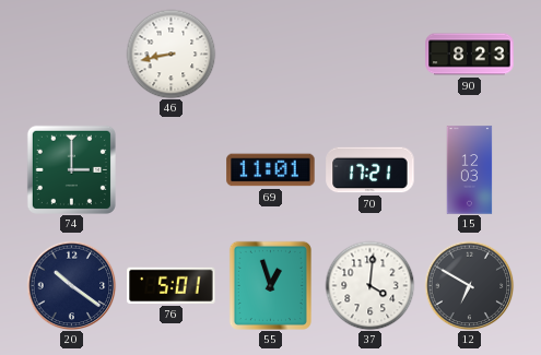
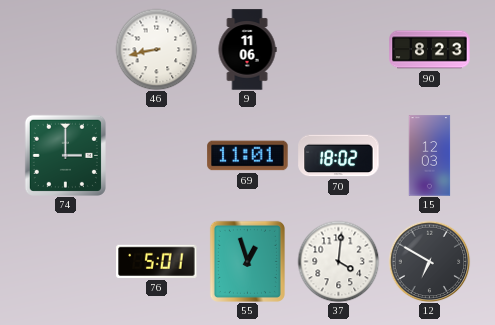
9: none -> 11:06 (247, 50)
70: 17:21 -> 18:02 (339, 156)
20: 10:21 -> none (71, 285)
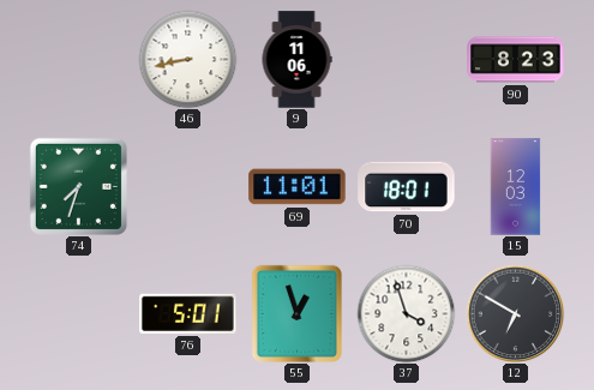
74: 3:00 -> 7:33 (78, 186)
70: 18:02 -> 18:01 (407, 187)
37: 4:01 -> 3:57 (406, 313)
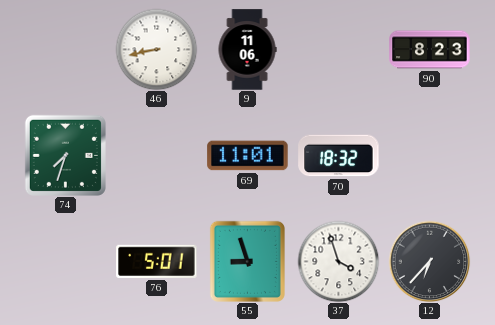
70: 18:01 -> 18:32 (339, 156)
15: 12:03 -> none (516, 187)
55: 12:57 -> 8:57 (247, 261)
12: 6:50 -> 6:37 (429, 261)
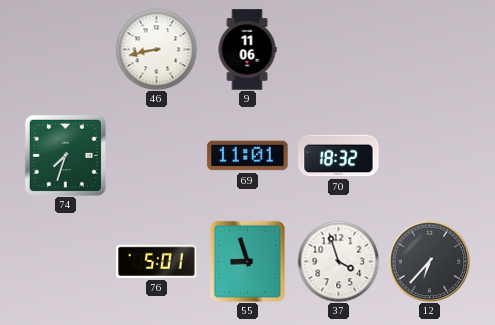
90: 8:23 -> none (430, 50)
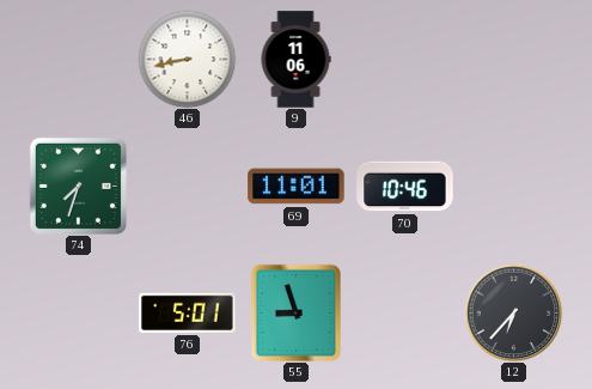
70: 18:32 -> 10:46 (405, 187)
37: 3:57 -> none (338, 261)
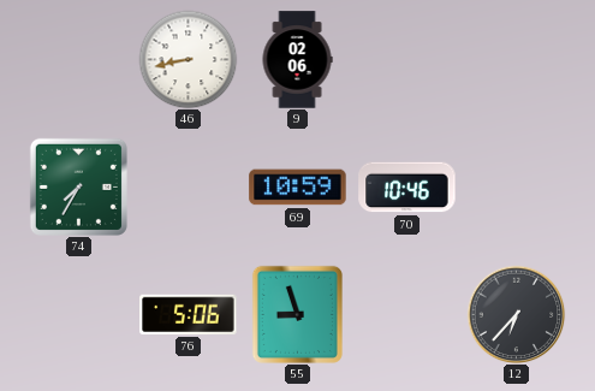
9: 11:06 -> 02:06 (297, 60)
74: 7:33 -> 7:35 (78, 186)
69: 11:01 -> 10:59 (298, 188)
76: 5:01 -> 5:06 (189, 314)
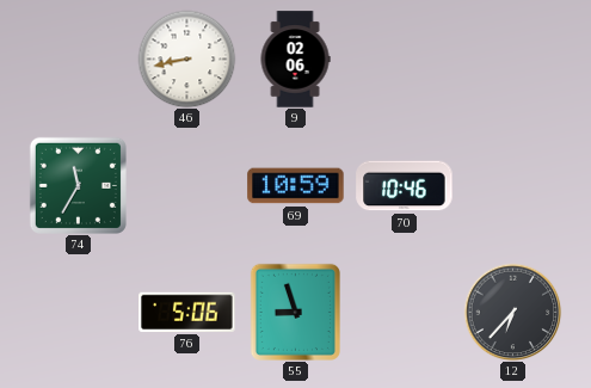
74: 7:35 -> 11:35 (78, 185)
